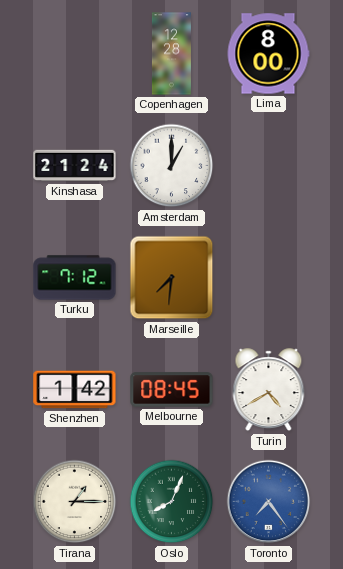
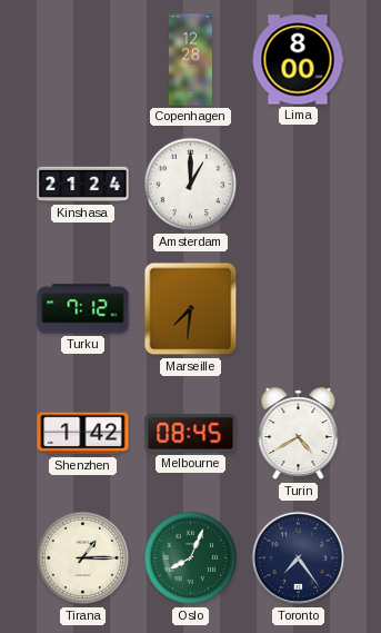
Toronto dial: blue -> navy (299, 558)
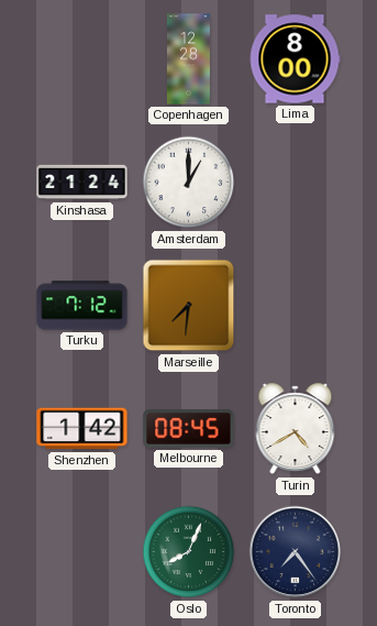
Tirana: 1:15 -> none (83, 558)
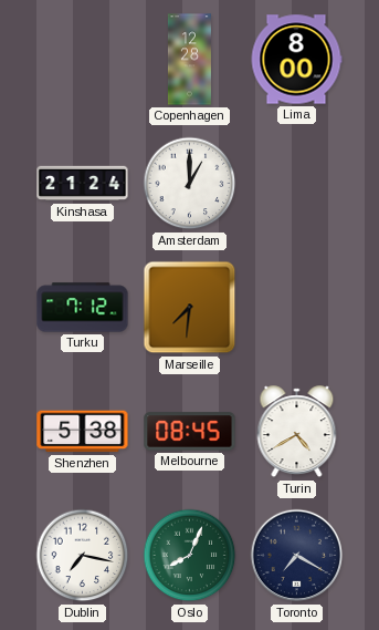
Shenzhen: 1:42 -> 5:38 (83, 432)
Dublin: none -> 7:17 (83, 556)
Toronto: 7:24 -> 7:20 (297, 556)
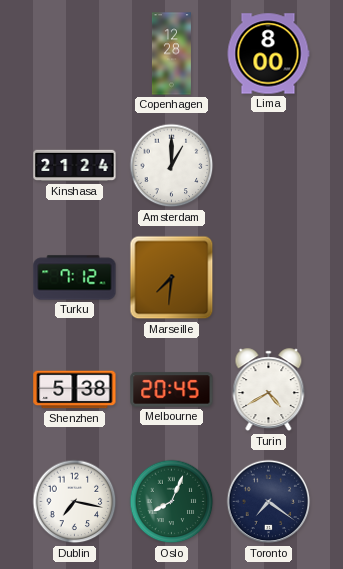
Melbourne: 08:45 -> 20:45 (172, 390)
Toronto: 7:20 -> 7:21 (269, 502)
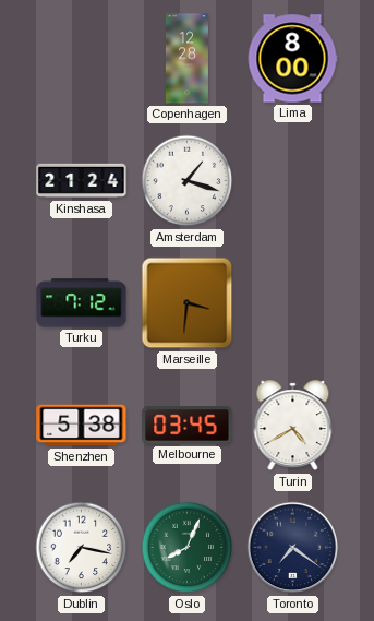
Amsterdam: 1:00 -> 1:18 (188, 181)
Marseille: 7:31 -> 3:31 (188, 303)
Melbourne: 20:45 -> 03:45 (188, 426)
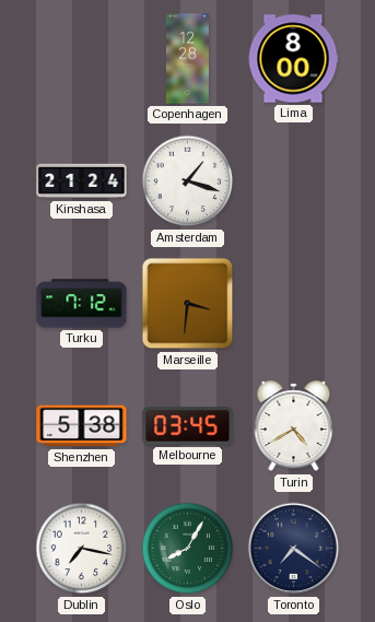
Oslo: 8:04 -> 8:05 (188, 549)
